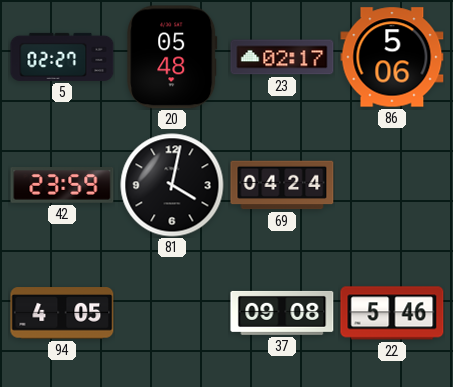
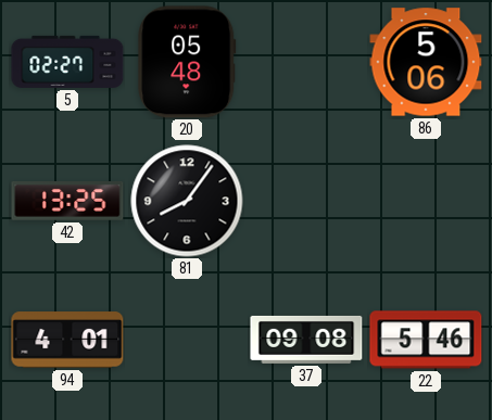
23: 02:17 -> none (282, 57)
42: 23:59 -> 13:25 (67, 202)
81: 4:02 -> 8:06 (187, 201)
69: 04:24 -> none (282, 185)
94: 4:05 -> 4:01 (67, 340)
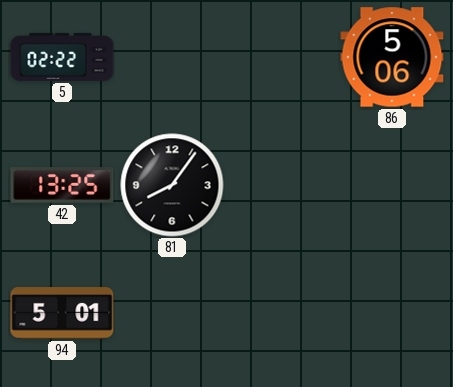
5: 02:27 -> 02:22 (62, 57)
20: 05:48 -> none (187, 62)
94: 4:01 -> 5:01 (62, 313)
37: 09:08 -> none (306, 340)
22: 5:46 -> none (426, 340)
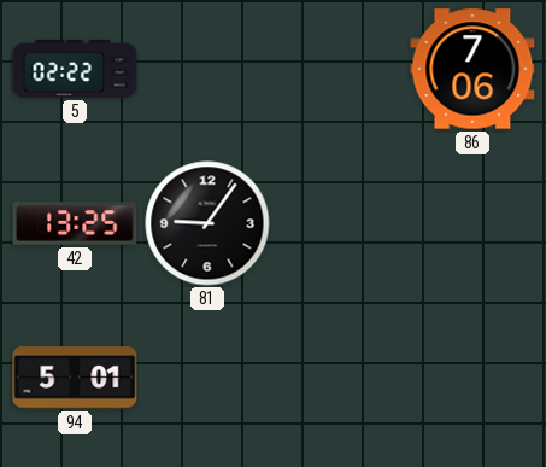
86: 5:06 -> 7:06 (472, 69)
81: 8:06 -> 9:06 (207, 223)
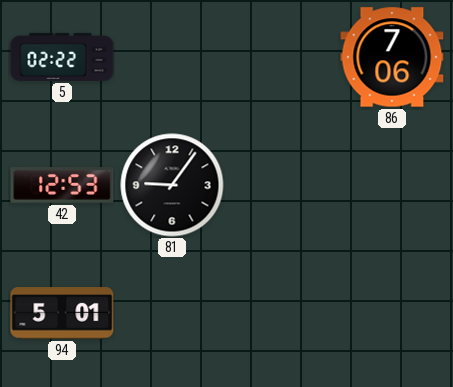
42: 13:25 -> 12:53 (62, 186)
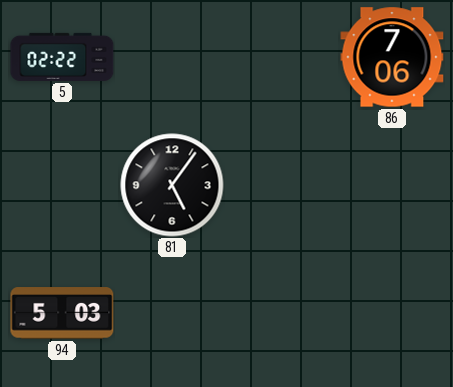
42: 12:53 -> none (62, 186)
81: 9:06 -> 5:06 (172, 185)
94: 5:01 -> 5:03 (62, 313)
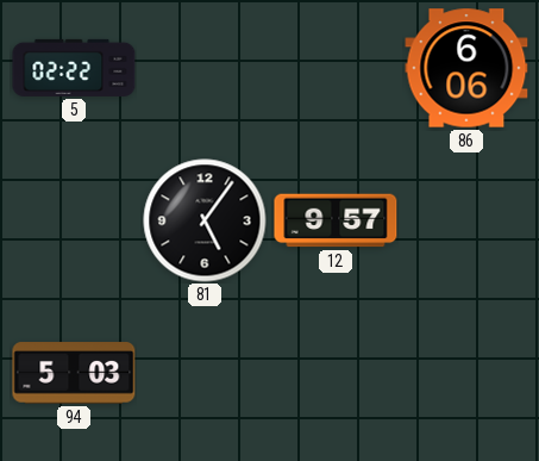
86: 7:06 -> 6:06 (466, 68)
12: none -> 9:57 (336, 220)
